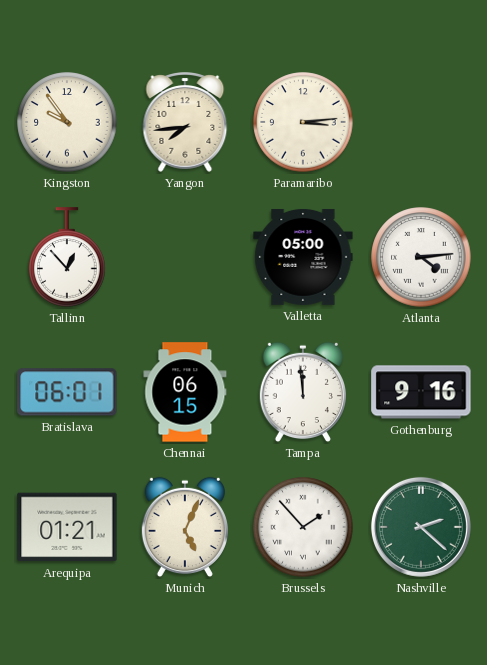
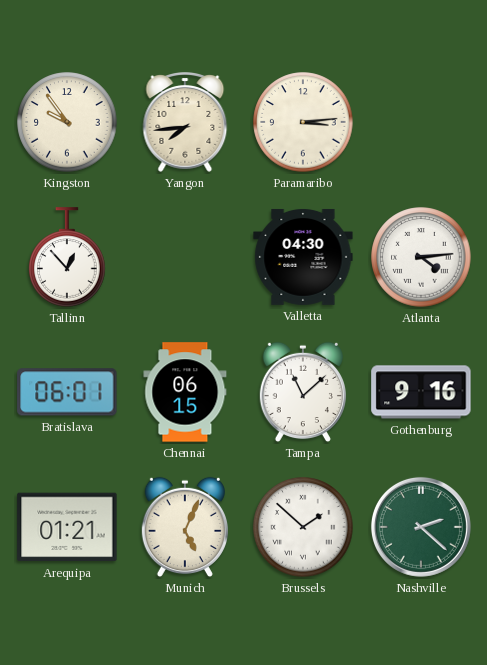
Valletta: 05:00 -> 04:30 (303, 257)
Tampa: 11:59 -> 11:08 (303, 392)
Brussels: 1:53 -> 1:52 (303, 527)
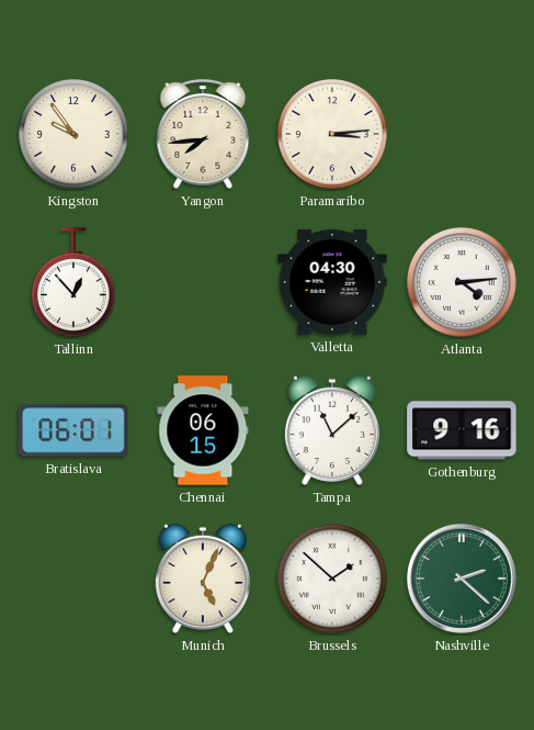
Arequipa: 01:21 -> none (67, 527)
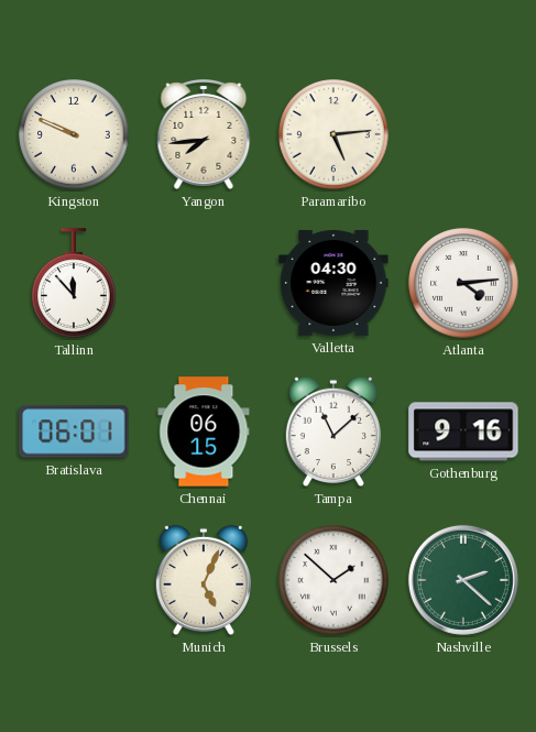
Kingston: 9:54 -> 9:49 (74, 134)
Paramaribo: 3:14 -> 5:14 (333, 134)
Tallinn: 12:53 -> 11:53 (74, 283)
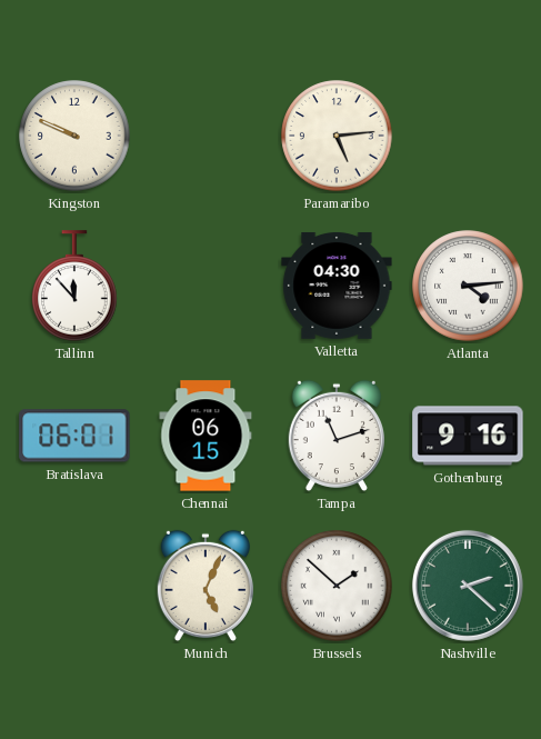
Yangon: 7:44 -> none (204, 135)
Tampa: 11:08 -> 11:12 (337, 436)
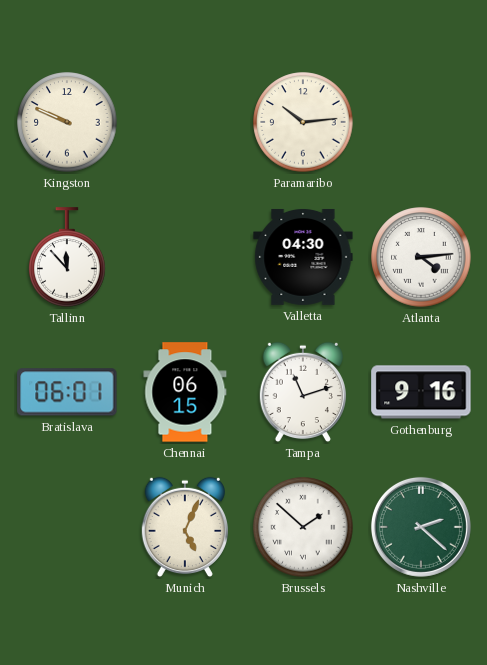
Paramaribo: 5:14 -> 10:14 (303, 122)
